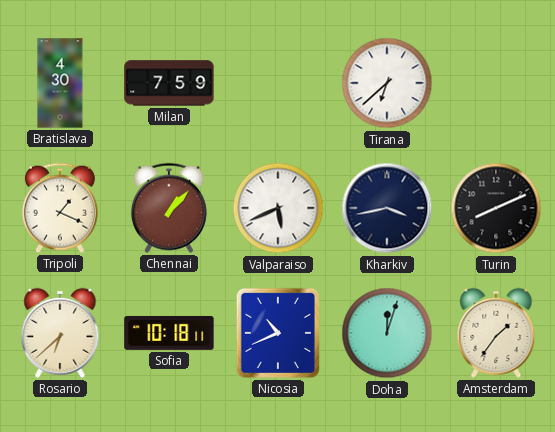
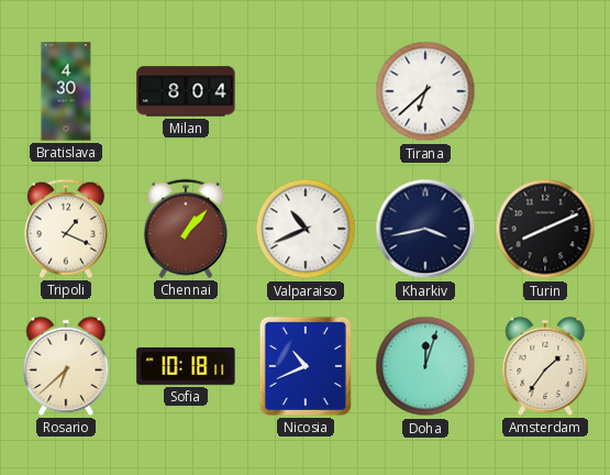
Milan: 7:59 -> 8:04 (186, 91)
Valparaiso: 5:41 -> 10:41 (306, 229)
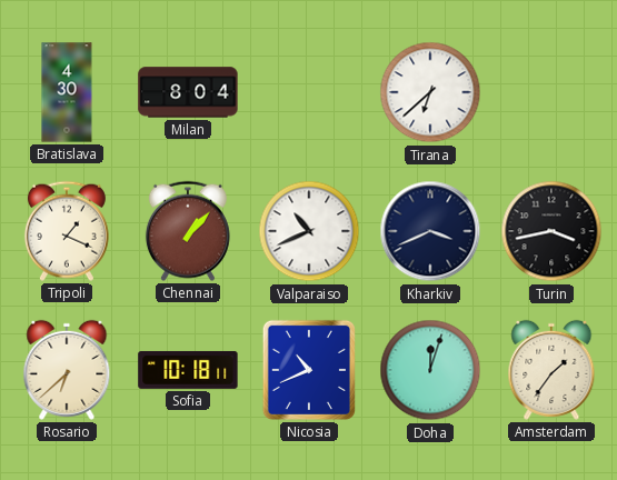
Kharkiv: 3:43 -> 3:41 (430, 231)
Turin: 8:11 -> 3:43 (551, 231)
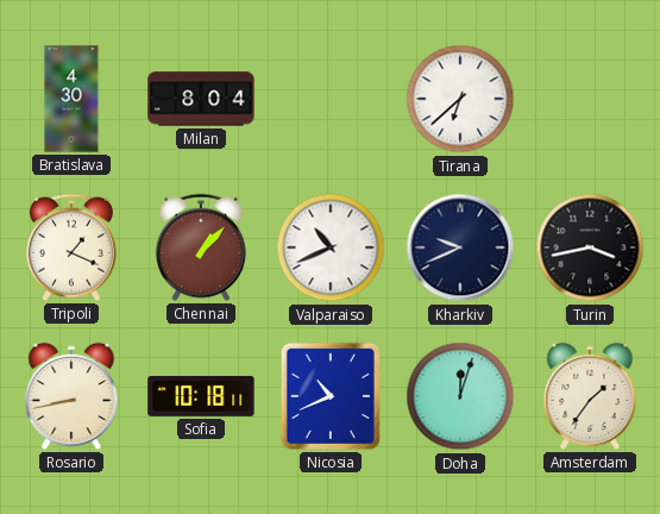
Kharkiv: 3:41 -> 9:41 (460, 247)
Rosario: 6:38 -> 8:43 (71, 396)
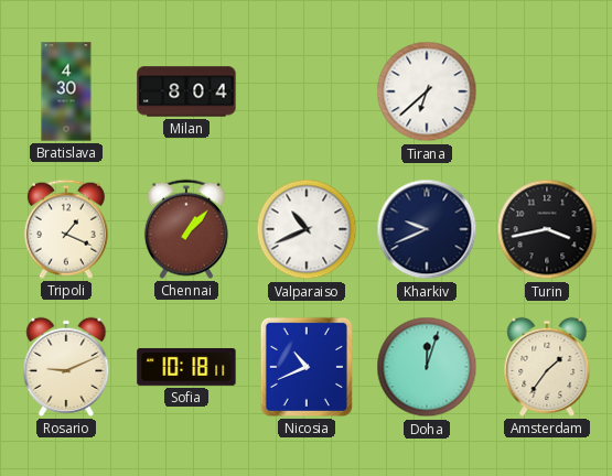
Rosario: 8:43 -> 9:11 (66, 367)
